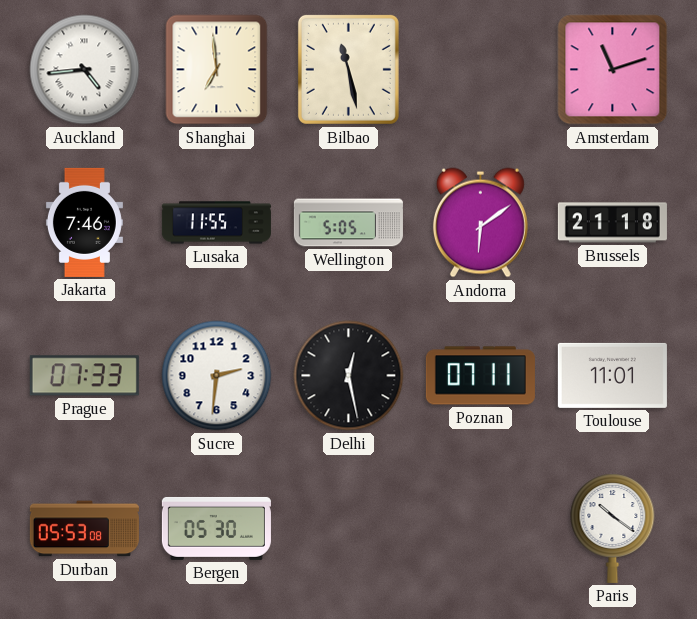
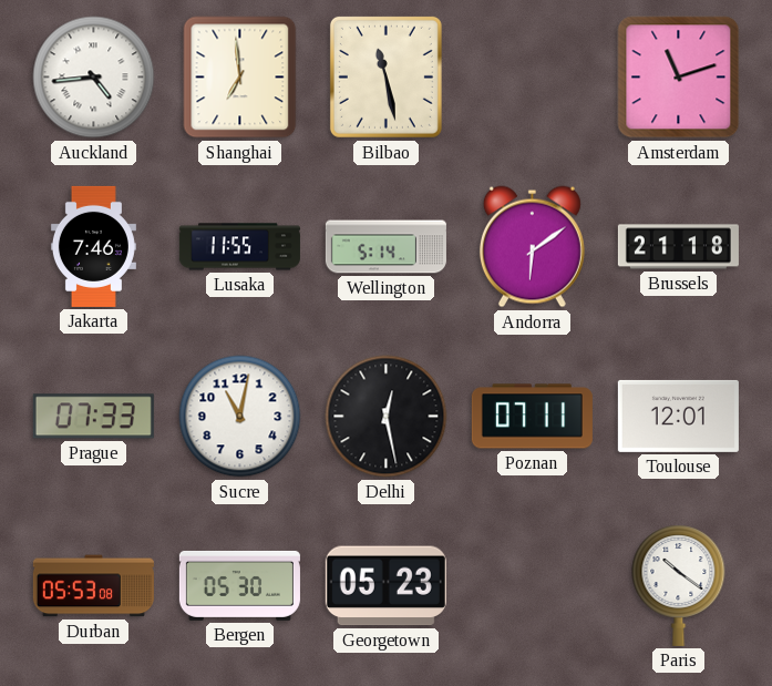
Wellington: 5:05 -> 5:14 (385, 247)
Sucre: 2:31 -> 11:02 (240, 417)
Toulouse: 11:01 -> 12:01 (678, 416)
Georgetown: none -> 05:23 (385, 586)
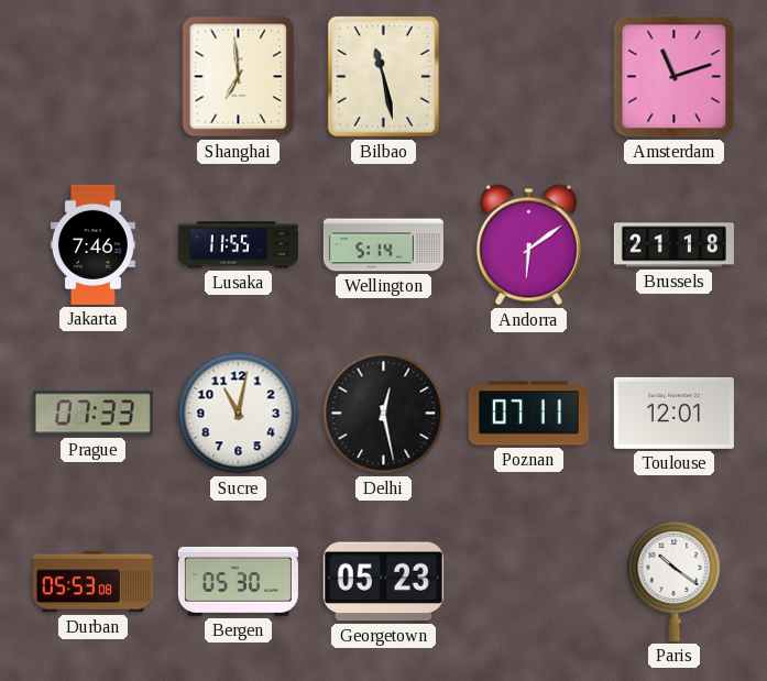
Auckland: 4:44 -> none (94, 78)
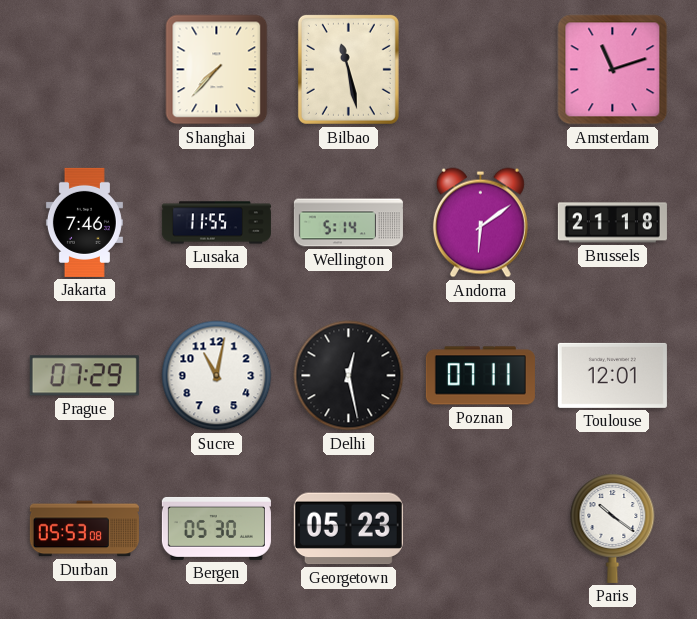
Shanghai: 6:59 -> 7:37 (217, 70)
Prague: 07:33 -> 07:29 (84, 376)
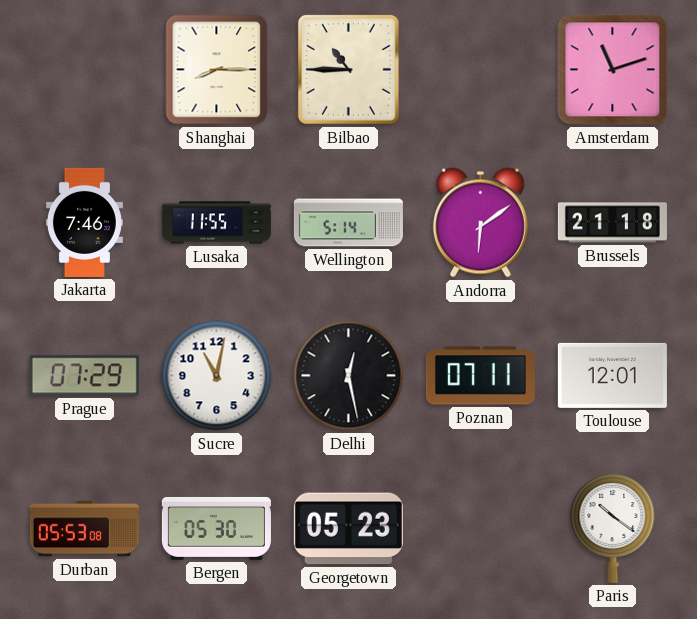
Shanghai: 7:37 -> 8:15 (217, 70)
Bilbao: 11:28 -> 10:45 (348, 69)
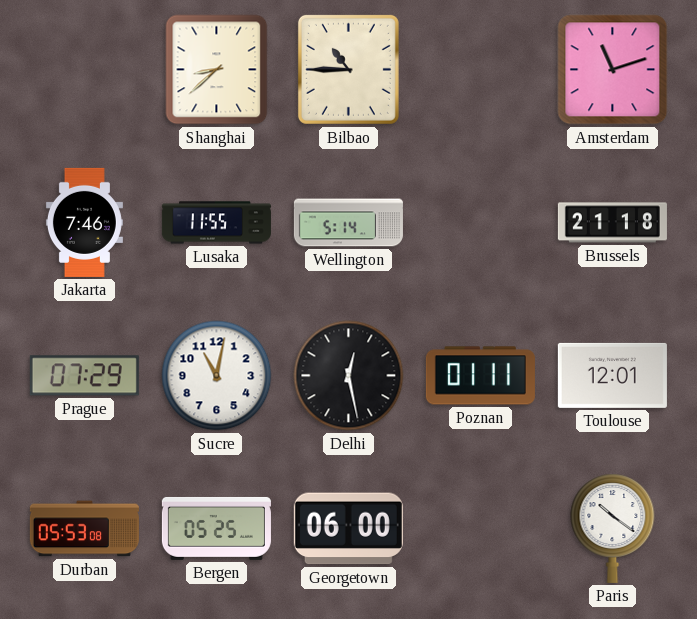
Shanghai: 8:15 -> 8:38 (217, 70)
Andorra: 6:09 -> none (480, 223)
Poznan: 07:11 -> 01:11 (480, 376)
Bergen: 05:30 -> 05:25 (216, 528)
Georgetown: 05:23 -> 06:00 (348, 529)
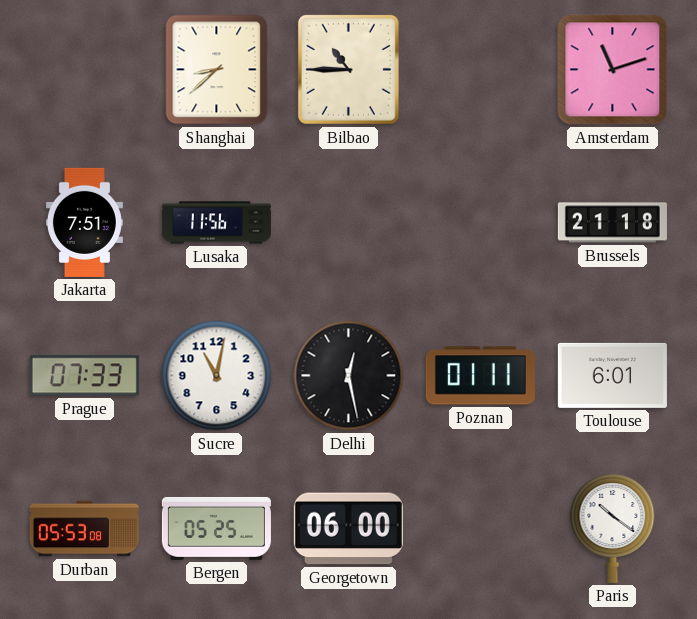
Jakarta: 7:46 -> 7:51 (84, 222)
Lusaka: 11:55 -> 11:56 (216, 223)
Wellington: 5:14 -> none (348, 223)
Prague: 07:29 -> 07:33 (84, 376)
Toulouse: 12:01 -> 6:01 (612, 375)
